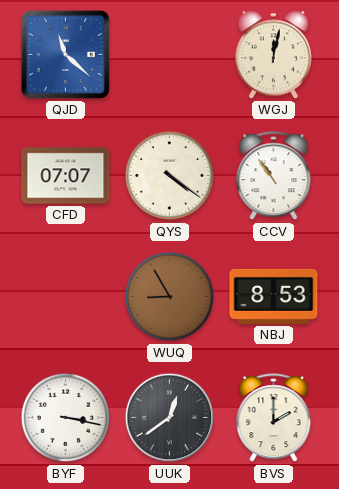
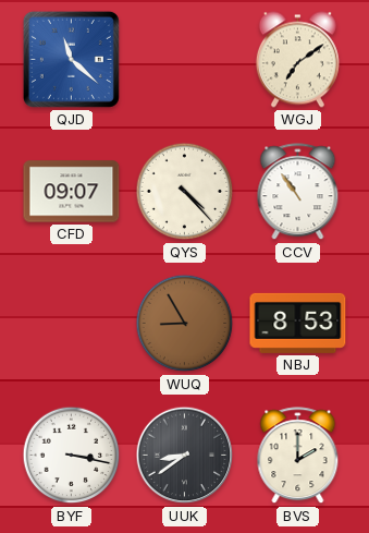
WGJ: 12:02 -> 7:09 (297, 60)
CFD: 07:07 -> 09:07 (72, 192)
QYS: 4:21 -> 4:23 (185, 192)
UUK: 12:39 -> 8:39 (185, 456)
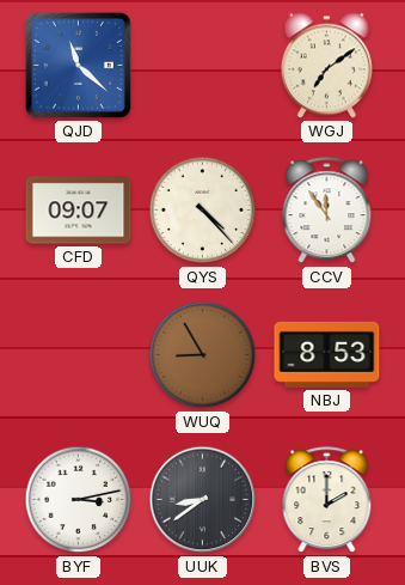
CCV: 10:54 -> 11:54 (327, 211)
BYF: 3:17 -> 3:13 (79, 500)
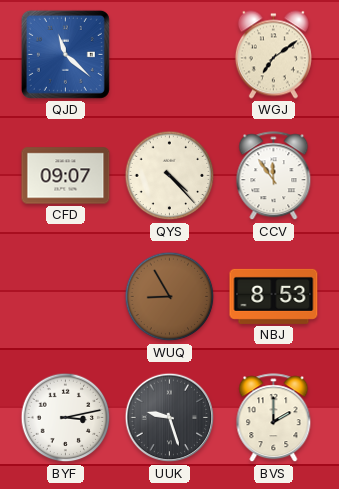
UUK: 8:39 -> 9:27 (170, 418)
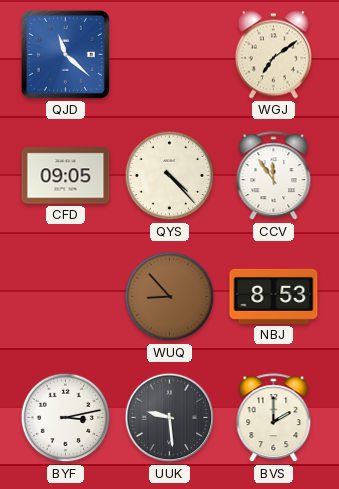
CFD: 09:07 -> 09:05 (66, 176)
WUQ: 8:55 -> 8:53 (170, 297)
UUK: 9:27 -> 9:29 (170, 418)
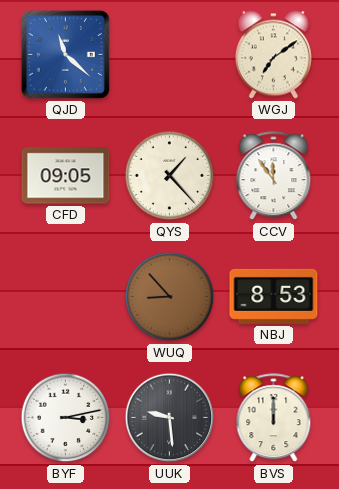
QYS: 4:23 -> 1:23 (170, 176)
BVS: 2:00 -> 12:00 (274, 418)
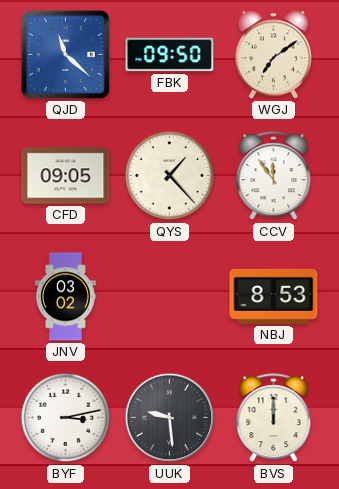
FBK: none -> 09:50 (170, 55)
JNV: none -> 03:02 (66, 297)
WUQ: 8:53 -> none (170, 297)
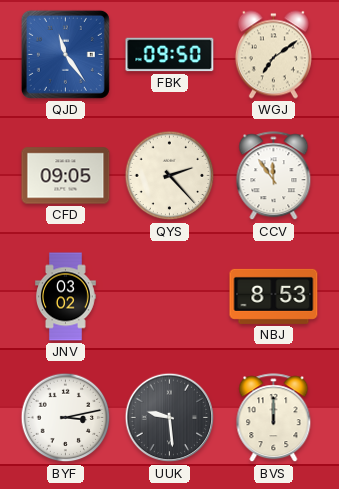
QJD: 11:22 -> 11:24 (65, 54)
QYS: 1:23 -> 2:23 (170, 176)
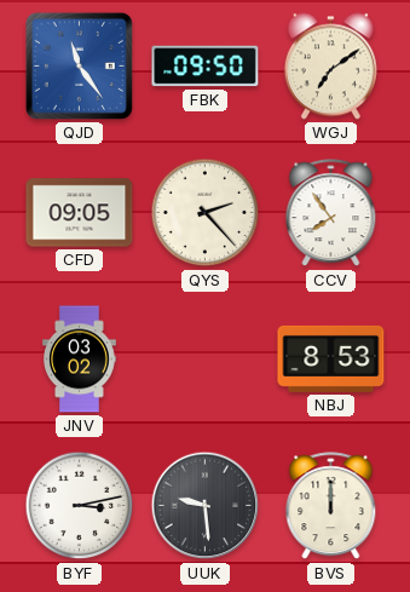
CCV: 11:54 -> 7:54 (331, 213)
